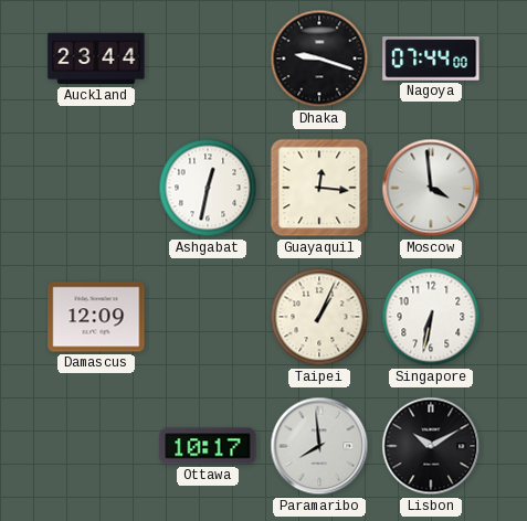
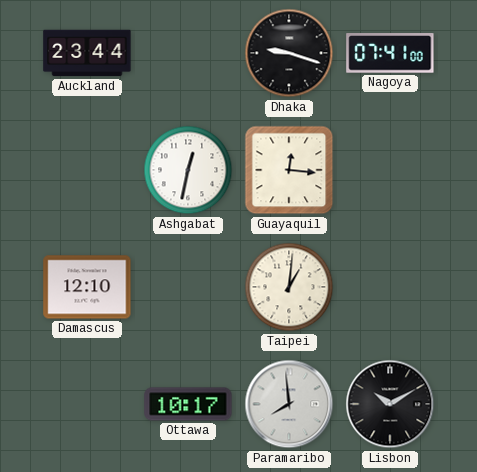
Nagoya: 07:44 -> 07:41 (390, 53)
Moscow: 3:59 -> none (431, 188)
Damascus: 12:09 -> 12:10 (87, 287)
Taipei: 1:04 -> 1:01 (289, 287)
Singapore: 6:32 -> none (431, 317)
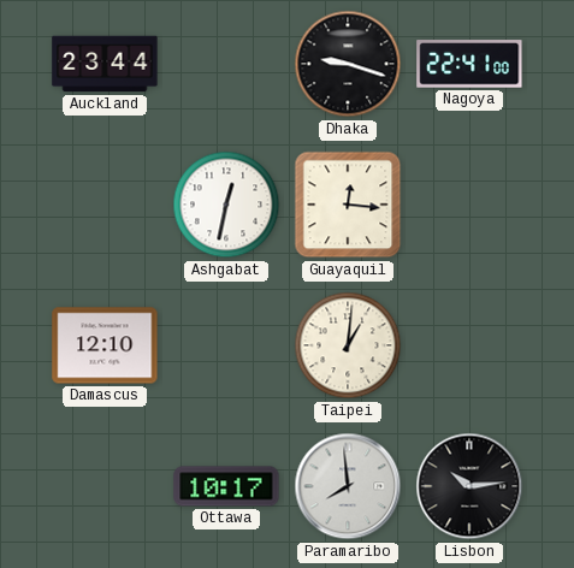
Nagoya: 07:41 -> 22:41 (469, 64)
Lisbon: 10:10 -> 10:14 (469, 486)
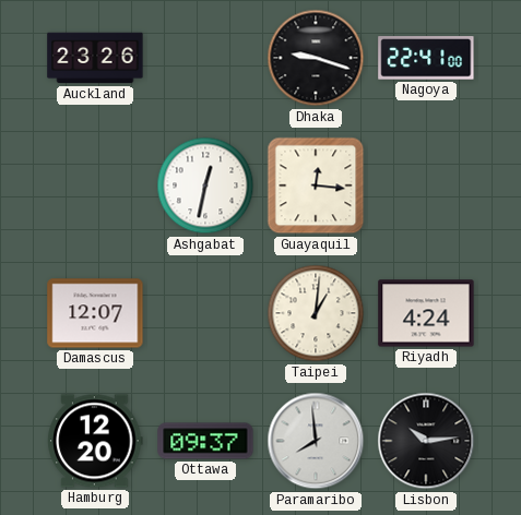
Auckland: 23:44 -> 23:26 (95, 58)
Damascus: 12:10 -> 12:07 (95, 313)
Riyadh: none -> 4:24 (426, 313)
Hamburg: none -> 12:20 (95, 441)
Ottawa: 10:17 -> 09:37 (205, 441)
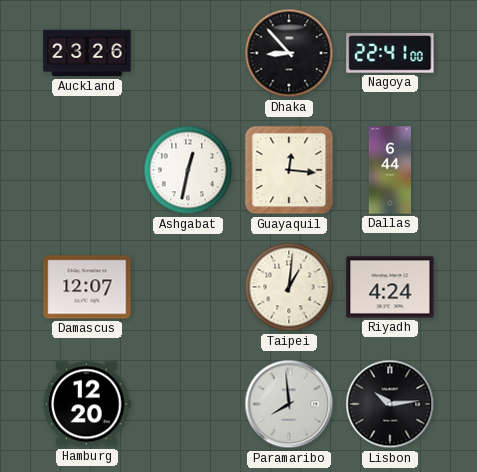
Dhaka: 9:18 -> 8:53 (289, 53)
Dallas: none -> 6:44 (390, 170)
Ottawa: 09:37 -> none (205, 441)
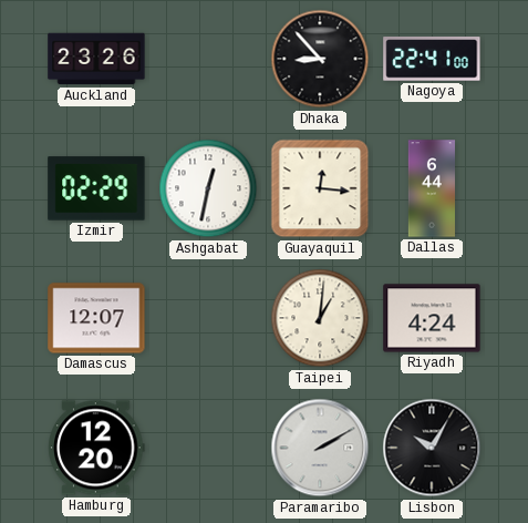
Izmir: none -> 02:29 (96, 188)
Paramaribo: 7:59 -> 2:10 (320, 448)
Lisbon: 10:14 -> 10:05 (432, 448)
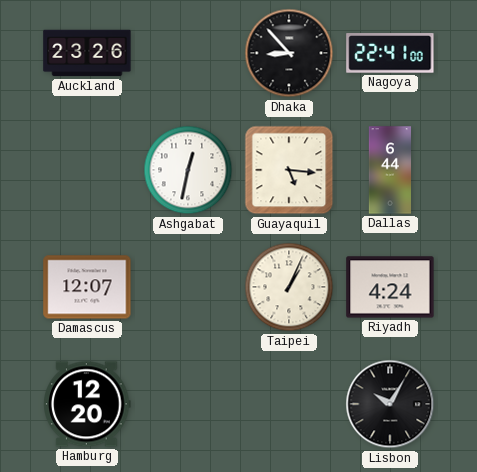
Izmir: 02:29 -> none (96, 188)
Guayaquil: 12:16 -> 5:16 (289, 170)
Taipei: 1:01 -> 1:04 (289, 287)
Paramaribo: 2:10 -> none (320, 448)
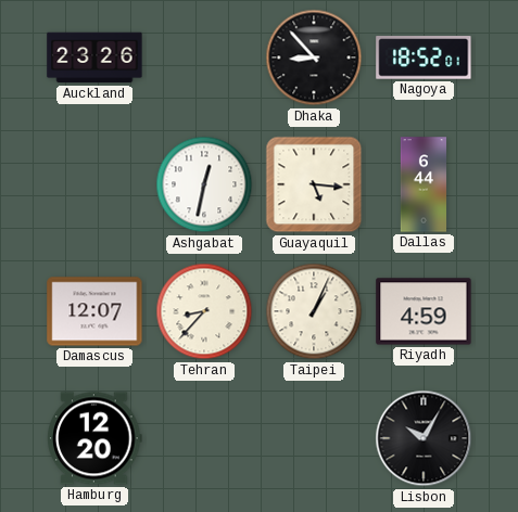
Nagoya: 22:41 -> 18:52 (424, 57)
Tehran: none -> 8:37 (204, 311)
Riyadh: 4:24 -> 4:59 (424, 311)
